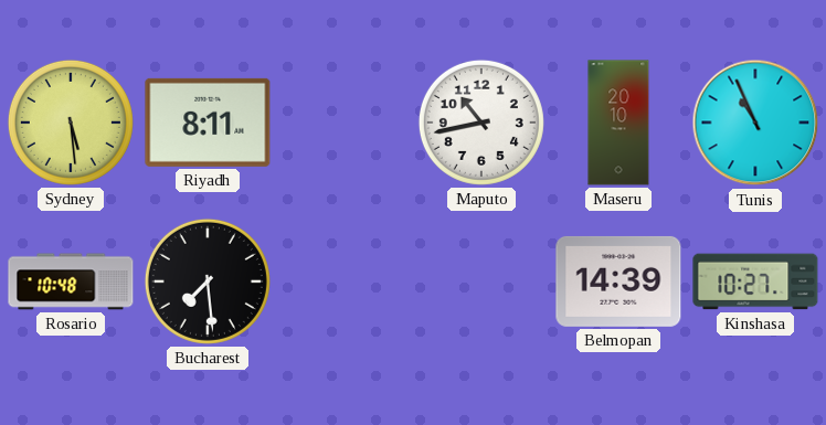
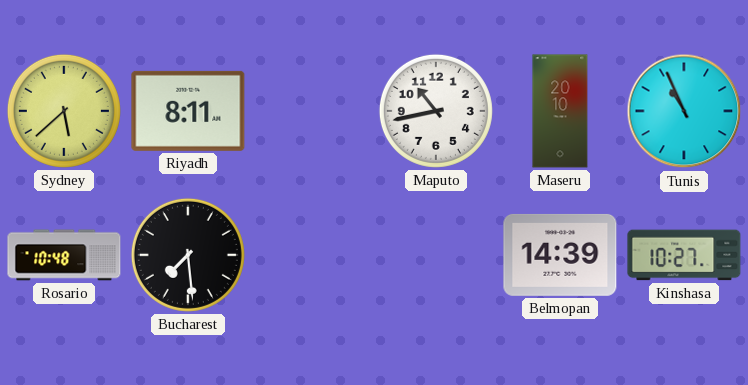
Sydney: 5:29 -> 5:38 (64, 111)
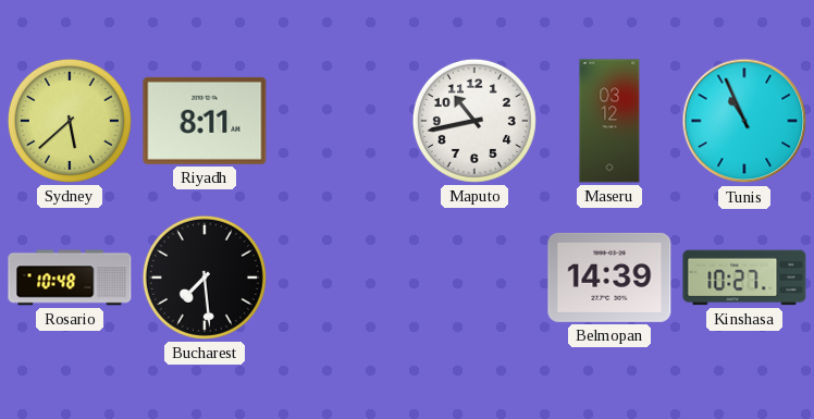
Maseru: 20:10 -> 03:12 (609, 121)
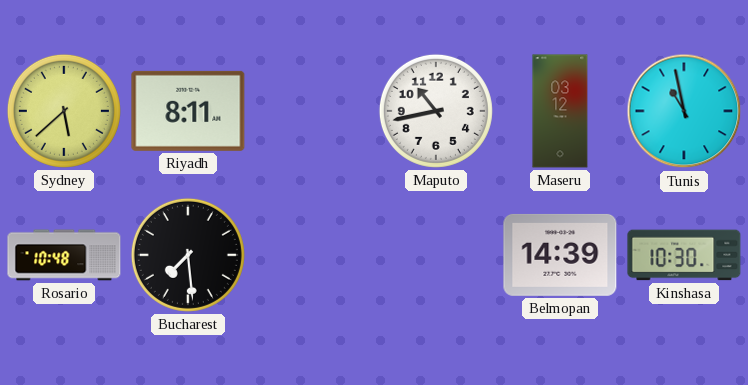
Tunis: 10:56 -> 10:58 (684, 111)
Kinshasa: 10:27 -> 10:30 (684, 255)
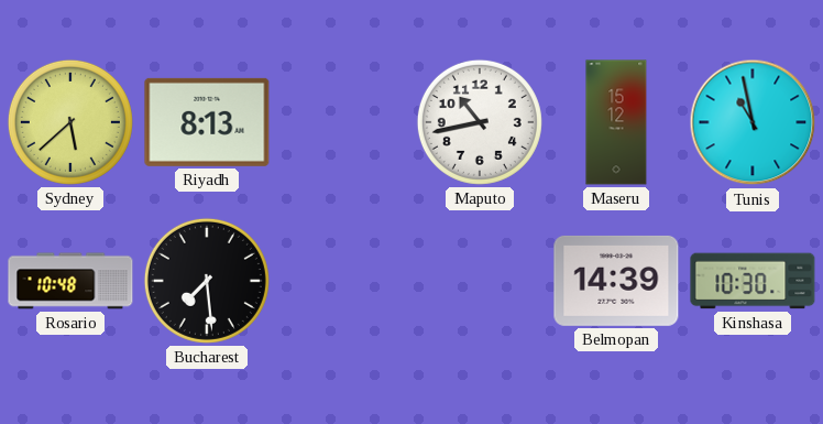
Riyadh: 8:11 -> 8:13 (207, 122)
Maseru: 03:12 -> 15:12 (616, 122)
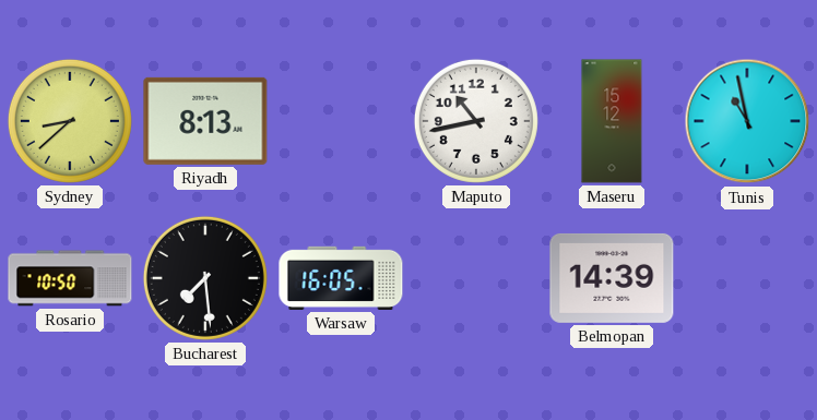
Sydney: 5:38 -> 8:38 (70, 121)
Rosario: 10:48 -> 10:50 (70, 278)
Warsaw: none -> 16:05 (341, 278)
Kinshasa: 10:30 -> none (753, 281)
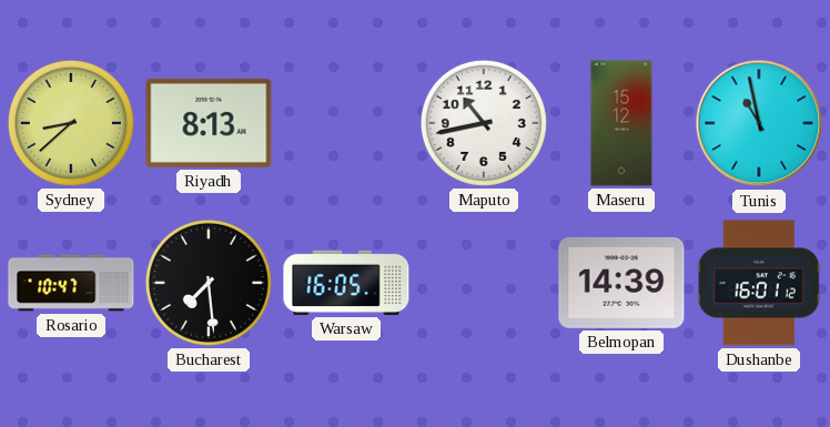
Rosario: 10:50 -> 10:47 (71, 283)
Dushanbe: none -> 16:01 (759, 283)
